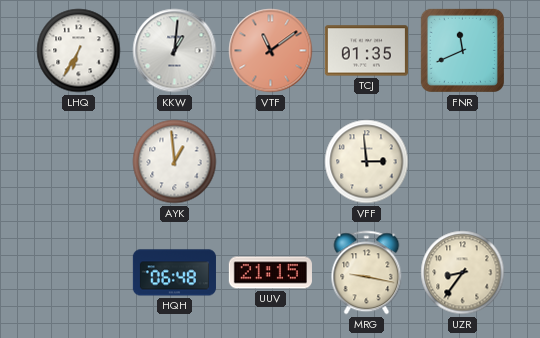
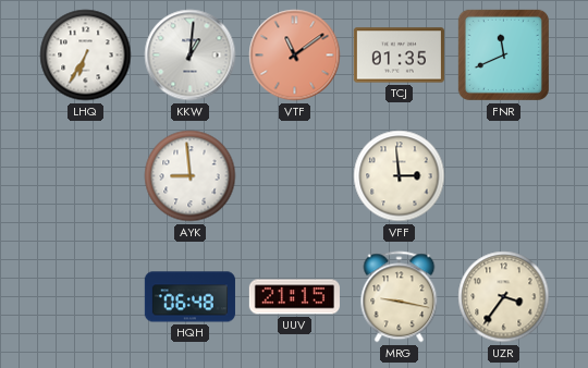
AYK: 12:59 -> 8:59 (191, 176)
UZR: 8:36 -> 3:36 (504, 297)
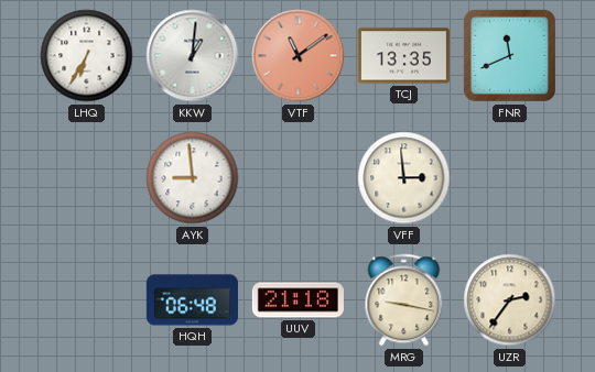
TCJ: 01:35 -> 13:35 (403, 56)
UUV: 21:15 -> 21:18 (297, 300)
UZR: 3:36 -> 2:36 (510, 300)
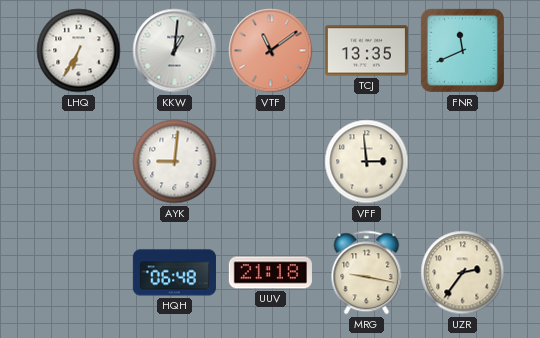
AYK: 8:59 -> 9:01 (175, 162)
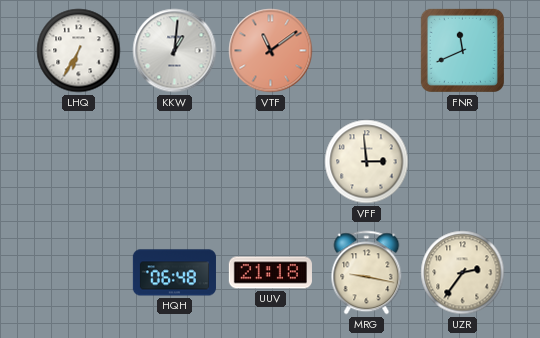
TCJ: 13:35 -> none (366, 51)
AYK: 9:01 -> none (175, 162)
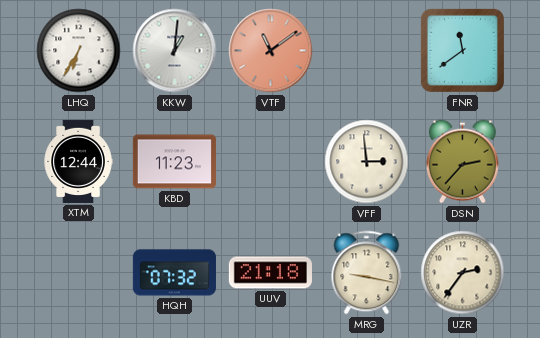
FNR: 11:41 -> 11:39 (462, 50)
XTM: none -> 12:44 (78, 161)
KBD: none -> 11:23 (174, 162)
DSN: none -> 2:37 (462, 162)
HQH: 06:48 -> 07:32 (174, 273)
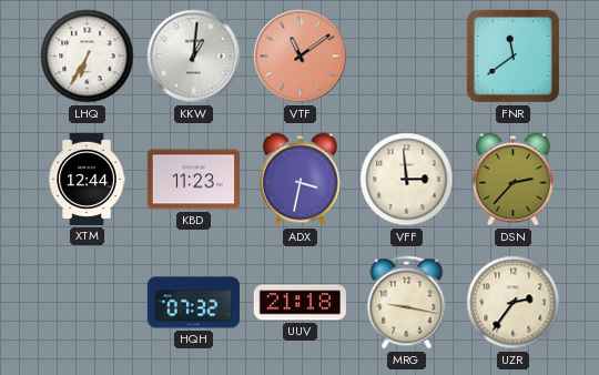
ADX: none -> 3:32 (299, 180)
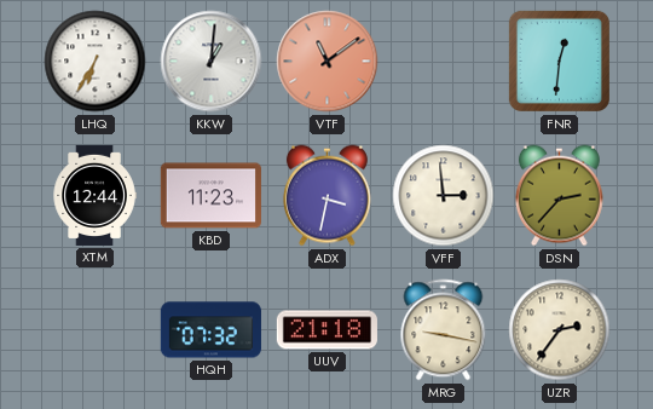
FNR: 11:39 -> 12:31 (559, 61)
